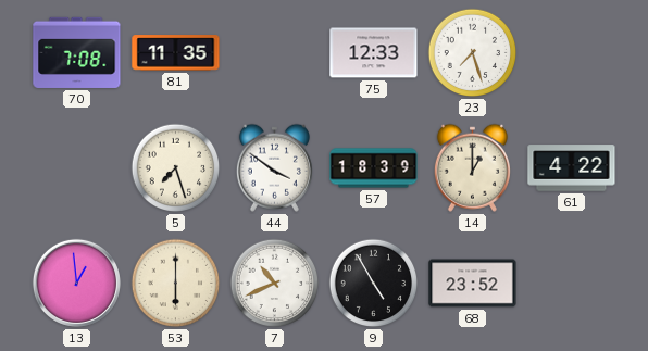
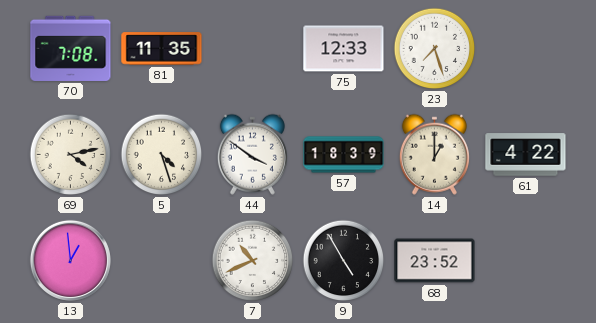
69: none -> 4:13 (71, 155)
5: 7:27 -> 4:27 (162, 155)
53: 6:00 -> none (176, 284)
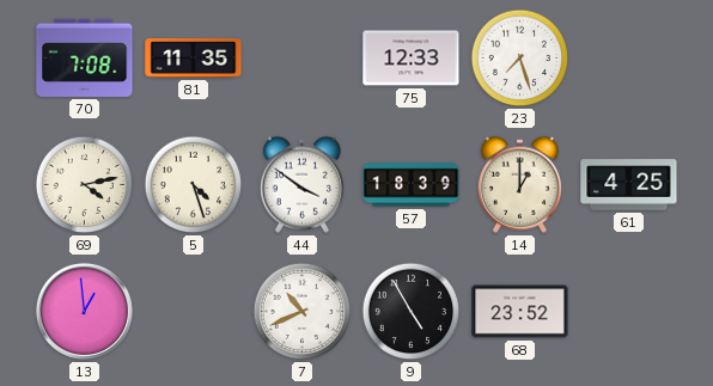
61: 4:22 -> 4:25 (629, 185)
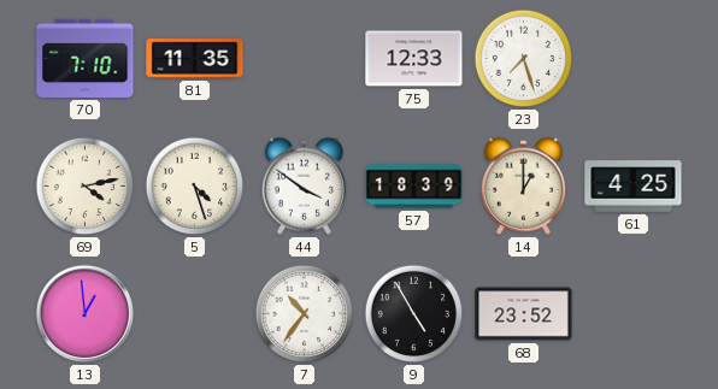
70: 7:08 -> 7:10 (86, 58)
7: 10:41 -> 10:36 (305, 314)
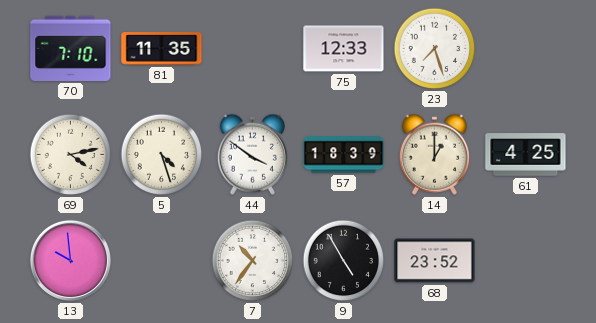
13: 12:59 -> 9:59 (70, 260)
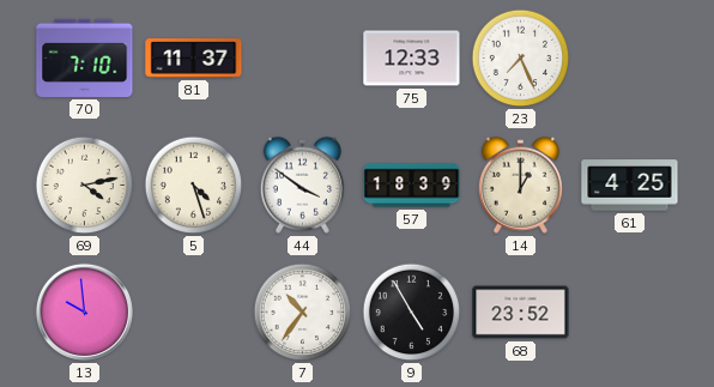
81: 11:35 -> 11:37 (194, 59)
23: 7:27 -> 7:26 (521, 59)
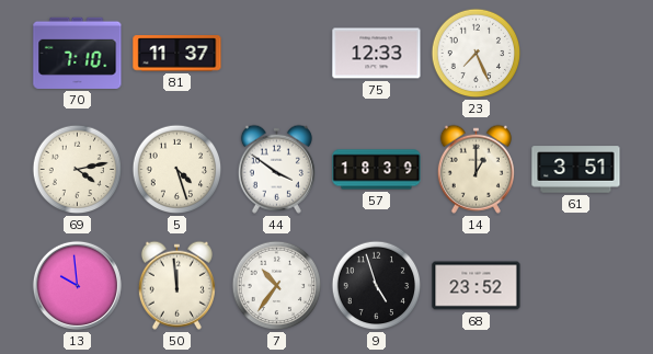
61: 4:25 -> 3:51 (576, 170)
50: none -> 11:59 (176, 285)
9: 4:55 -> 4:57 (377, 286)
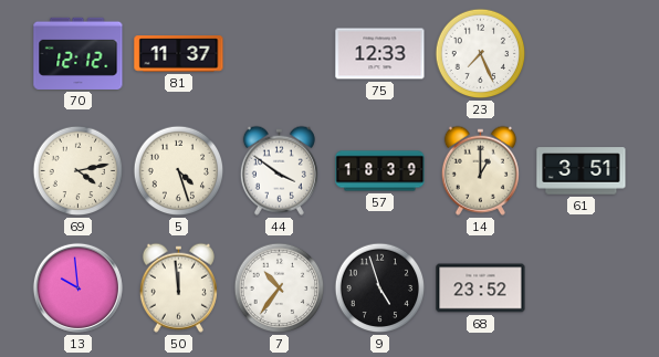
70: 7:10 -> 12:12 (79, 53)
